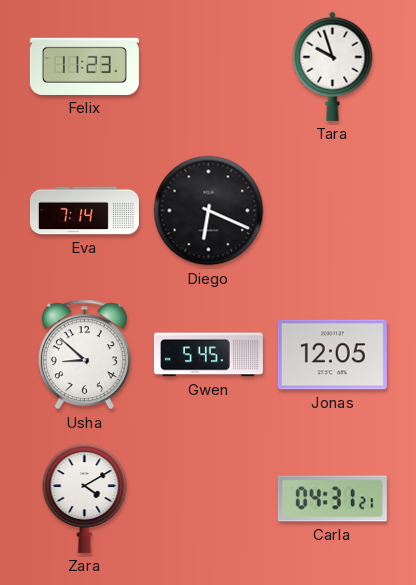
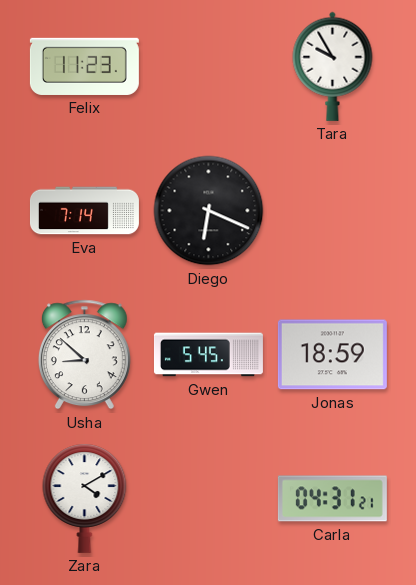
Tara: 9:57 -> 9:55 (333, 66)
Jonas: 12:05 -> 18:59 (332, 355)
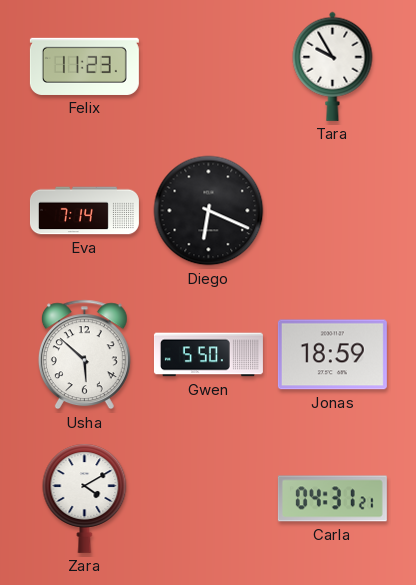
Usha: 8:52 -> 5:52 (84, 355)
Gwen: 5:45 -> 5:50 (208, 355)
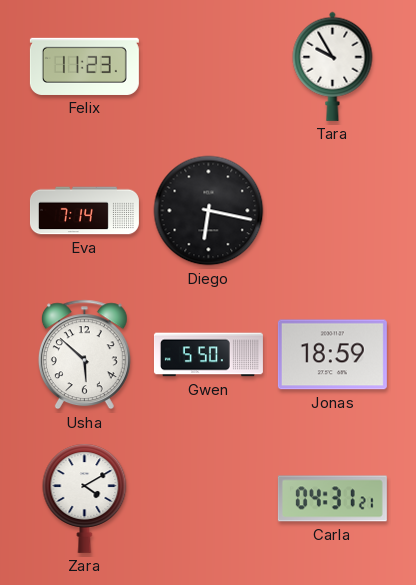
Diego: 6:19 -> 6:17 (209, 211)
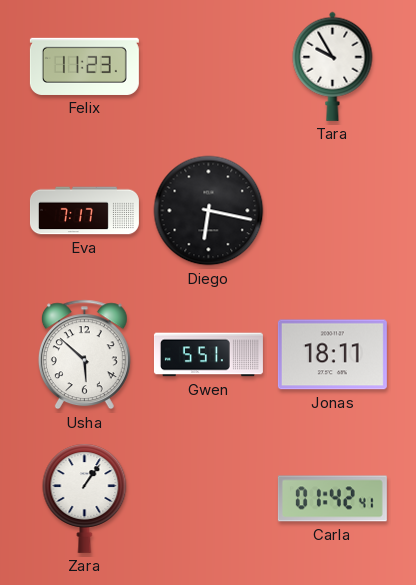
Eva: 7:14 -> 7:17 (84, 211)
Gwen: 5:50 -> 5:51 (208, 355)
Jonas: 18:59 -> 18:11 (332, 355)
Zara: 4:10 -> 1:06 (85, 498)
Carla: 04:31 -> 01:42 (332, 499)
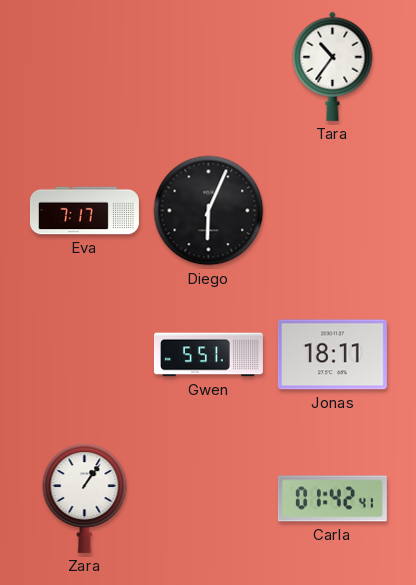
Felix: 11:23 -> none (84, 66)
Tara: 9:55 -> 10:36 (333, 66)
Diego: 6:17 -> 6:04 (209, 211)
Usha: 5:52 -> none (84, 355)
